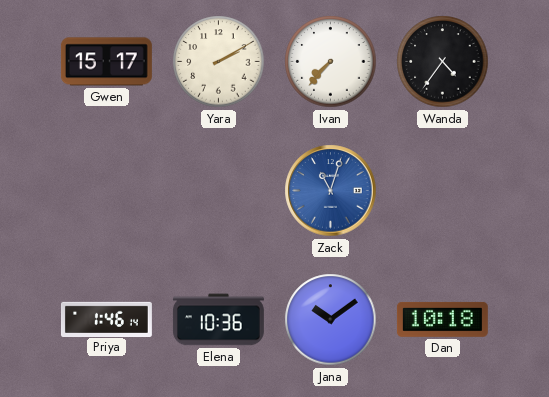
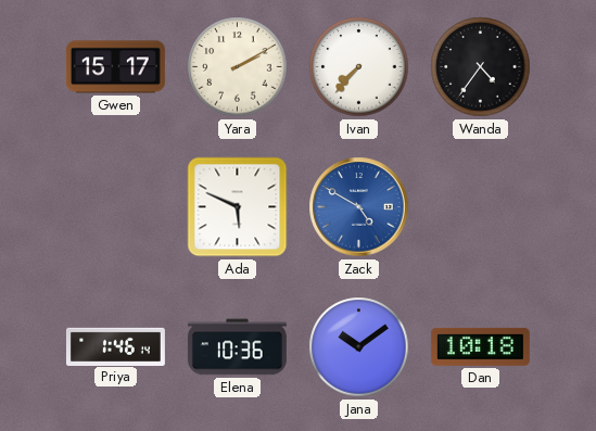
Ada: none -> 5:49 (238, 207)
Zack: 11:03 -> 4:50 (359, 207)
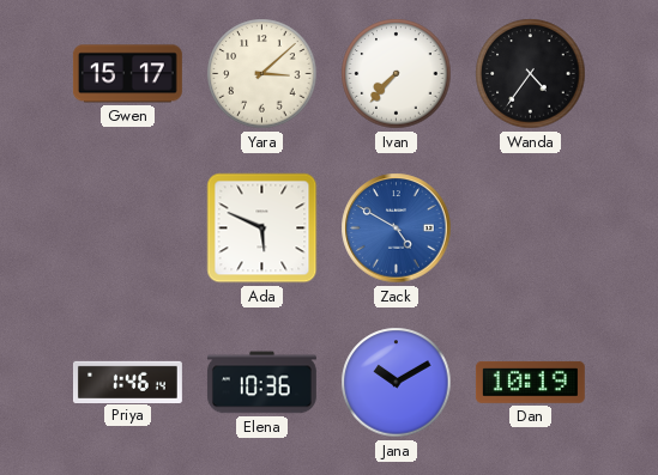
Yara: 2:10 -> 3:08 (262, 74)
Jana: 10:09 -> 10:10 (397, 383)
Dan: 10:18 -> 10:19 (530, 382)
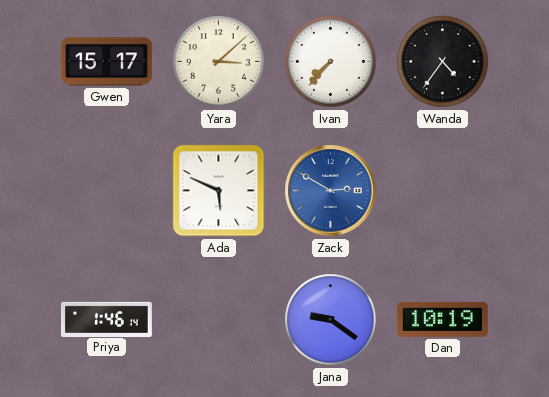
Zack: 4:50 -> 2:50 (331, 191)
Elena: 10:36 -> none (261, 383)
Jana: 10:10 -> 9:21 (331, 320)
